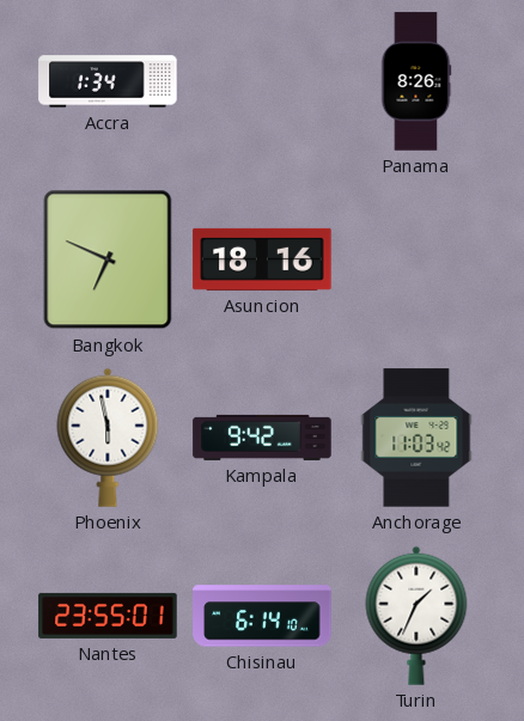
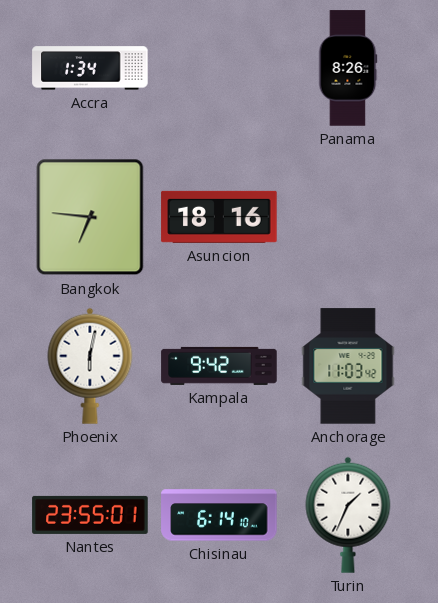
Bangkok: 6:49 -> 6:46 (90, 217)
Phoenix: 5:58 -> 6:02 (90, 366)
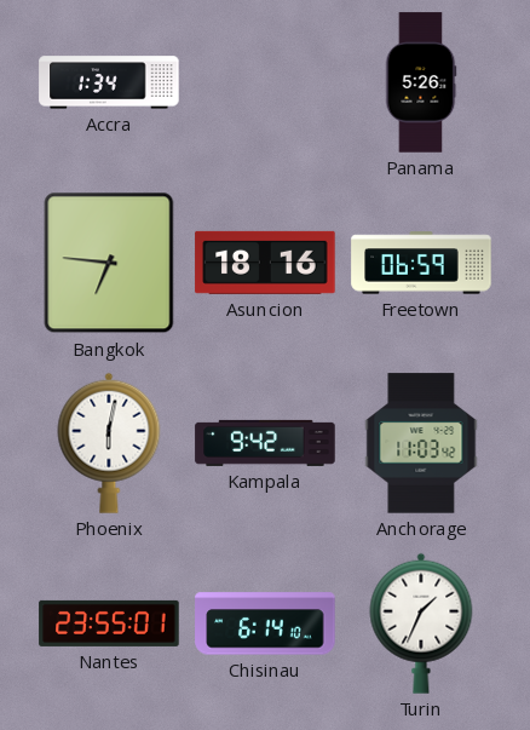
Panama: 8:26 -> 5:26 (421, 82)
Freetown: none -> 06:59 (421, 263)
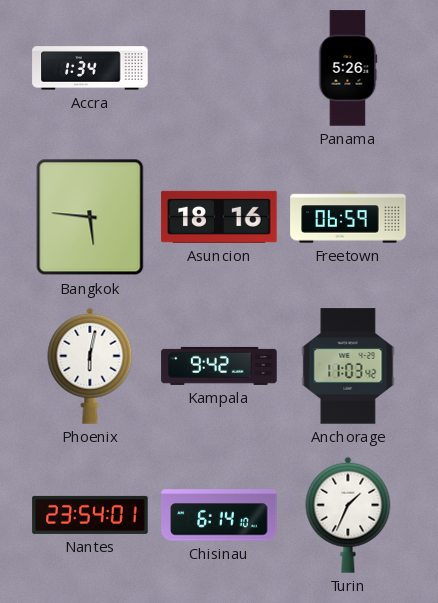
Bangkok: 6:46 -> 5:46 (90, 217)
Nantes: 23:55 -> 23:54 (90, 515)
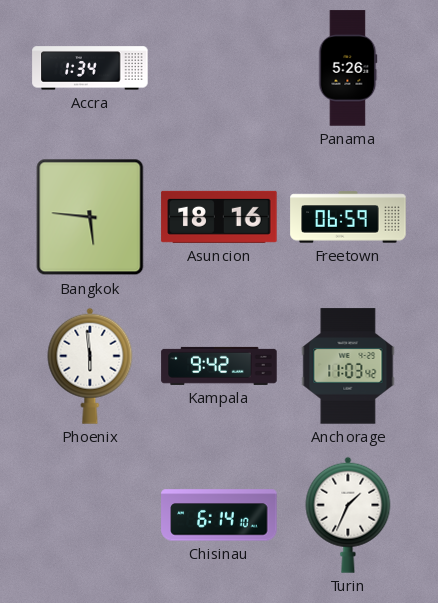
Phoenix: 6:02 -> 5:59 (90, 366)
Nantes: 23:54 -> none (90, 515)
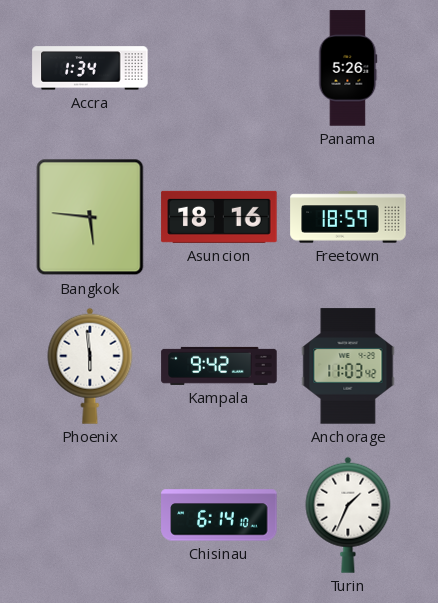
Freetown: 06:59 -> 18:59 (348, 217)
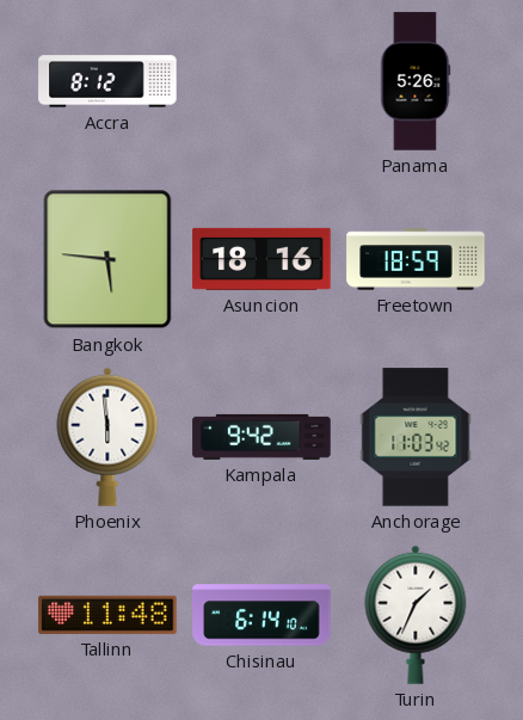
Accra: 1:34 -> 8:12 (107, 81)
Tallinn: none -> 11:48 (107, 615)
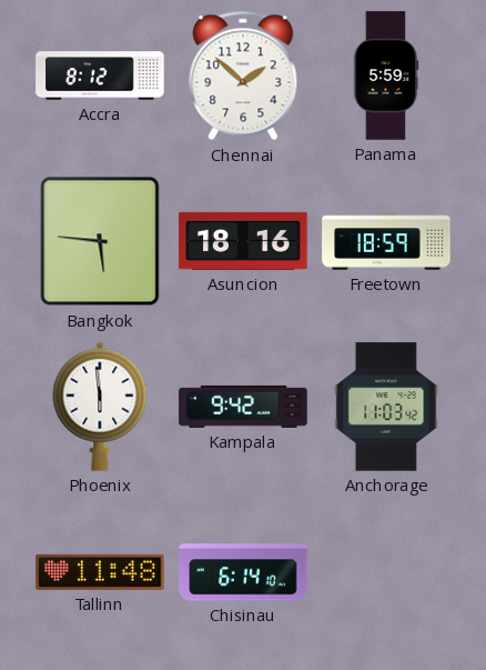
Chennai: none -> 1:52 (243, 76)
Panama: 5:26 -> 5:59 (386, 76)
Turin: 1:34 -> none (416, 615)
